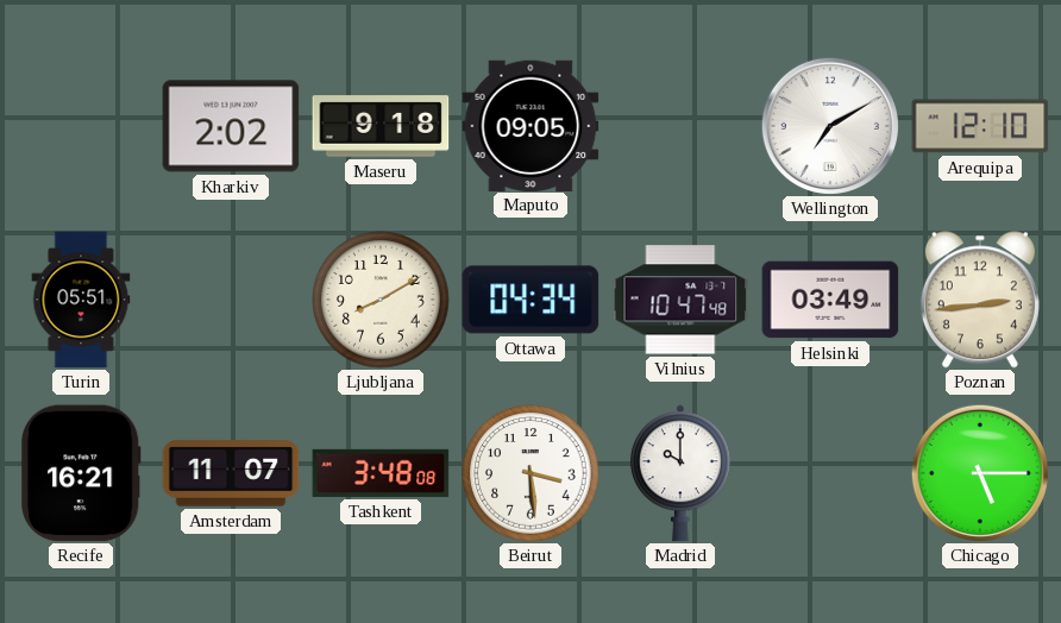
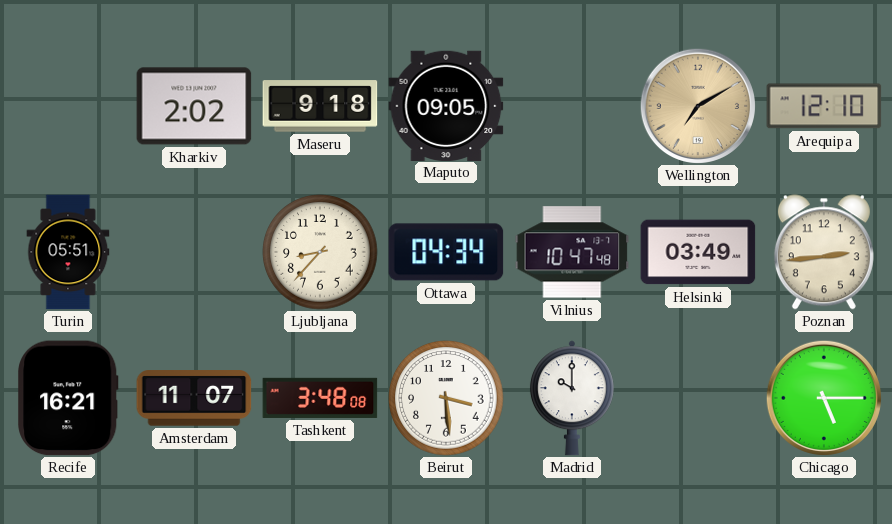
Wellington dial: white -> champagne (698, 106)
Ljubljana: 8:10 -> 8:37 (320, 252)
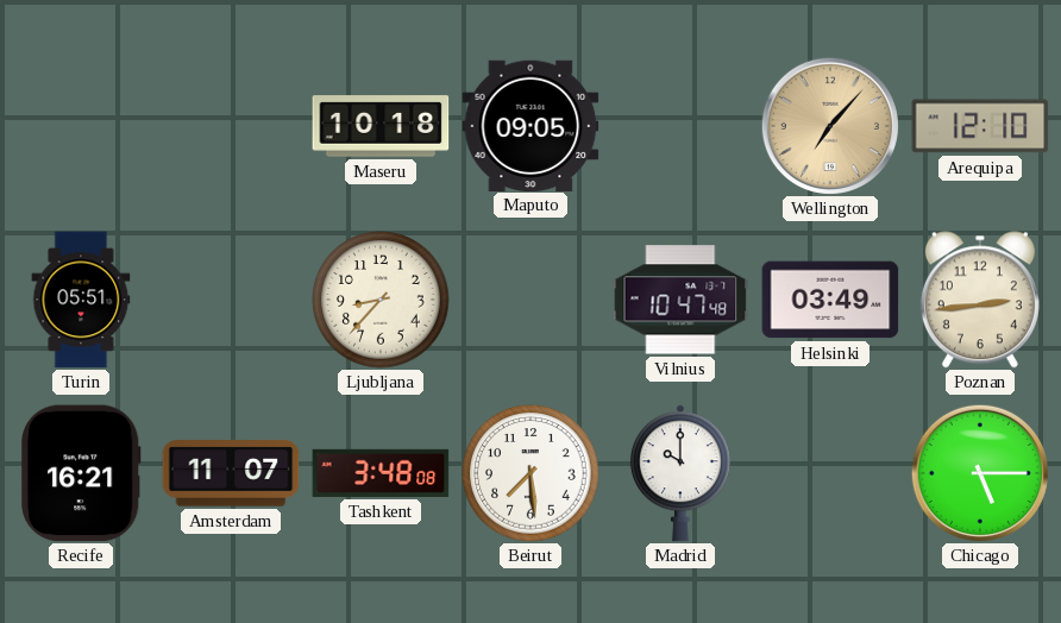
Kharkiv: 2:02 -> none (194, 106)
Maseru: 9:18 -> 10:18 (381, 126)
Wellington: 7:10 -> 7:07 (830, 126)
Ottawa: 04:34 -> none (446, 252)
Beirut: 3:29 -> 7:29 (530, 473)
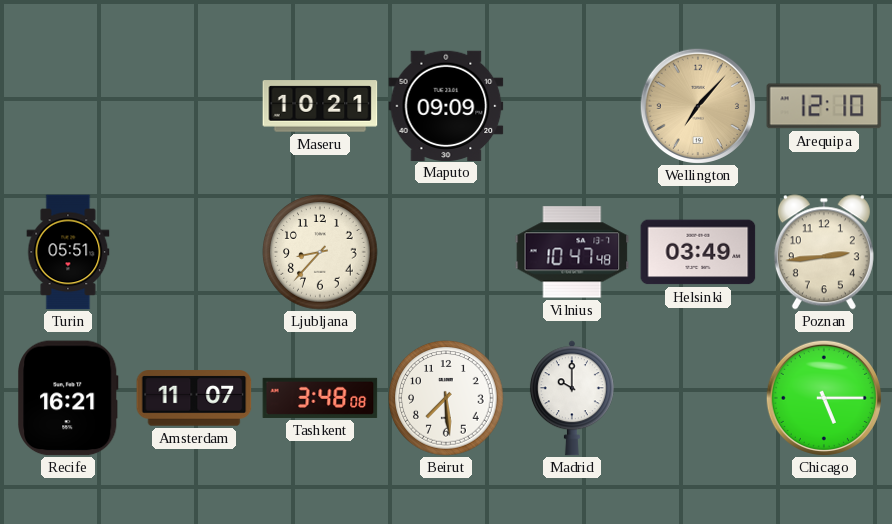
Maseru: 10:18 -> 10:21 (320, 106)
Maputo: 09:05 -> 09:09 (446, 105)
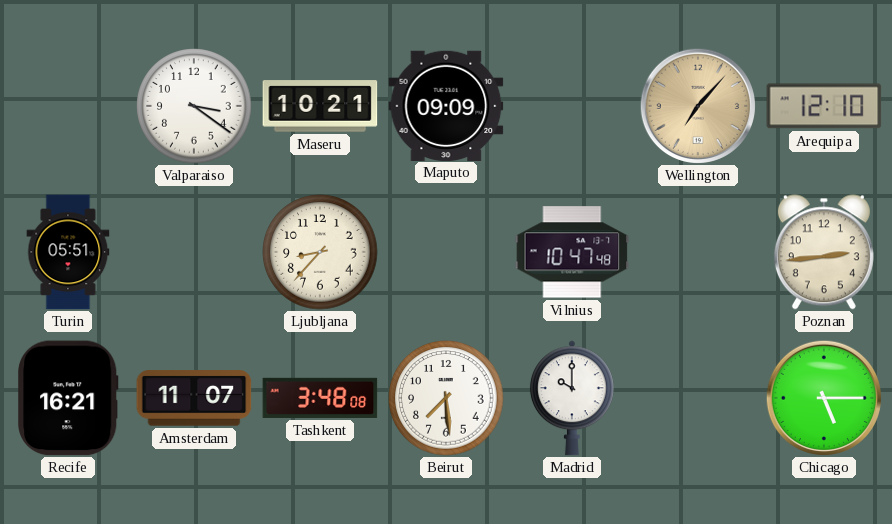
Valparaiso: none -> 3:21 (194, 106)
Helsinki: 03:49 -> none (698, 252)
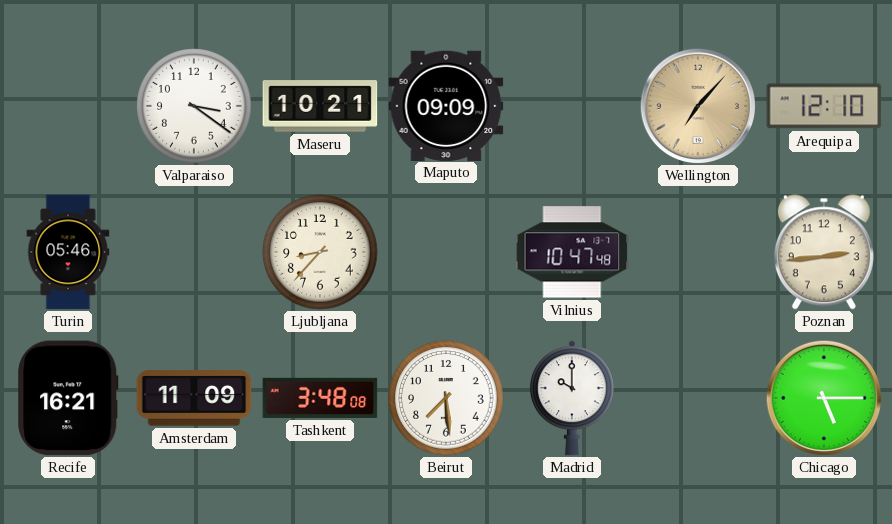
Turin: 05:51 -> 05:46 (68, 252)
Amsterdam: 11:07 -> 11:09 (194, 398)
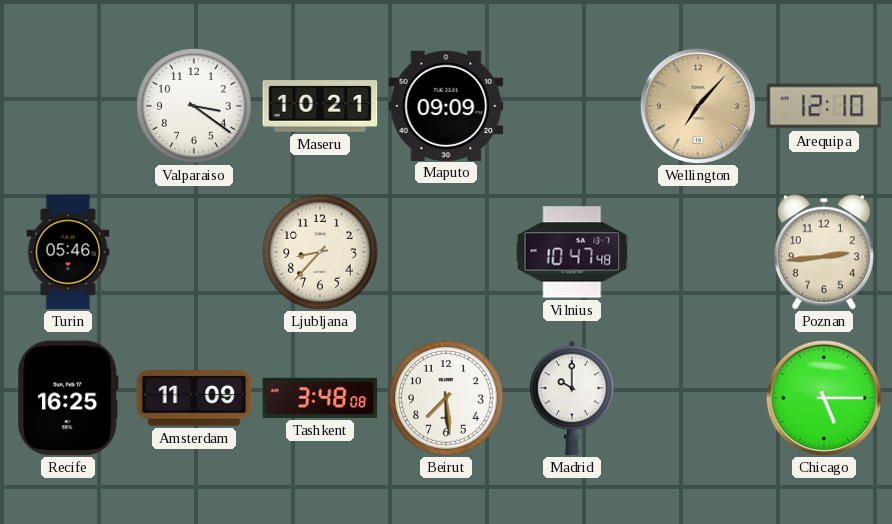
Recife: 16:21 -> 16:25 (69, 398)
